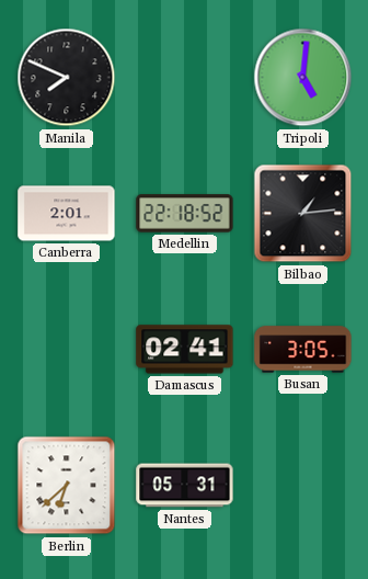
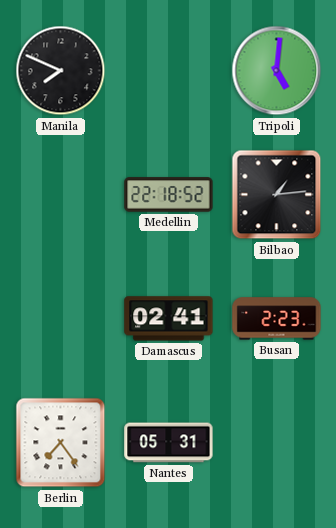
Canberra: 2:01 -> none (67, 214)
Busan: 3:05 -> 2:23 (277, 319)
Berlin: 6:38 -> 7:24 (61, 443)
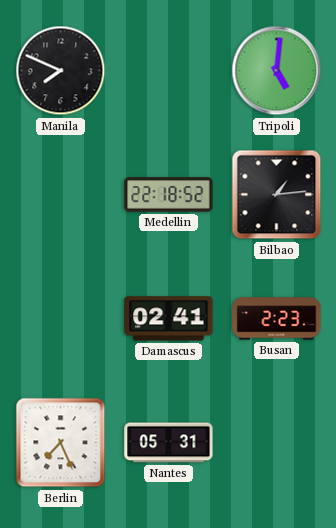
Berlin: 7:24 -> 7:26 (61, 443)
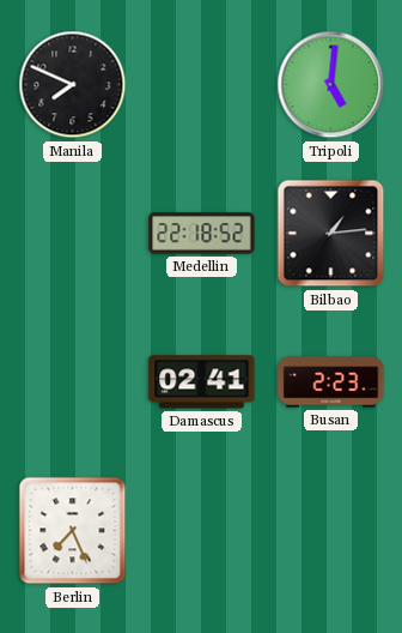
Nantes: 05:31 -> none (169, 443)
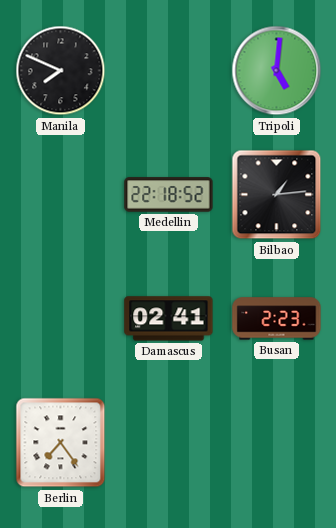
Berlin: 7:26 -> 7:24 (61, 443)
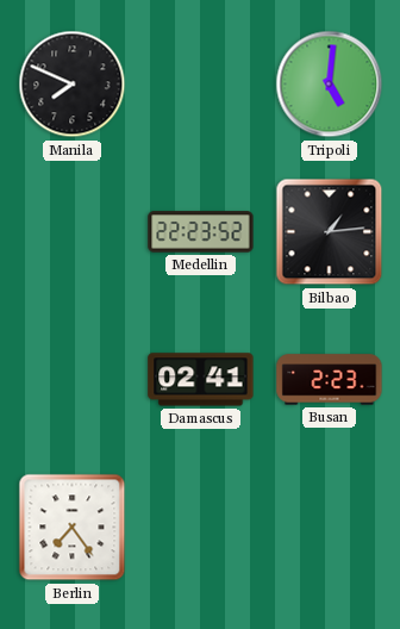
Medellin: 22:18 -> 22:23 (201, 232)
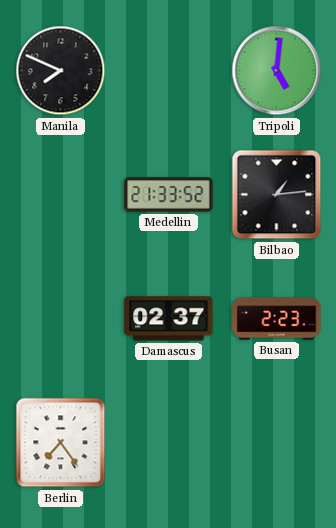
Medellin: 22:23 -> 21:33 (169, 195)
Damascus: 02:41 -> 02:37 (169, 319)
